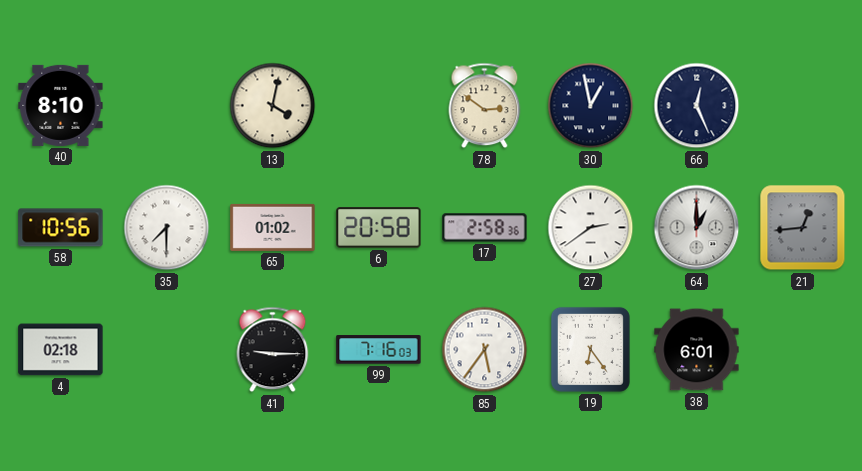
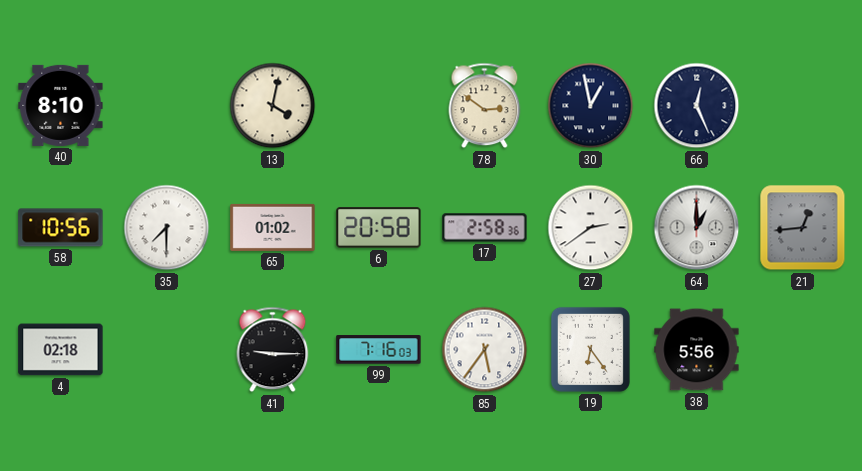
38: 6:01 -> 5:56 (697, 350)
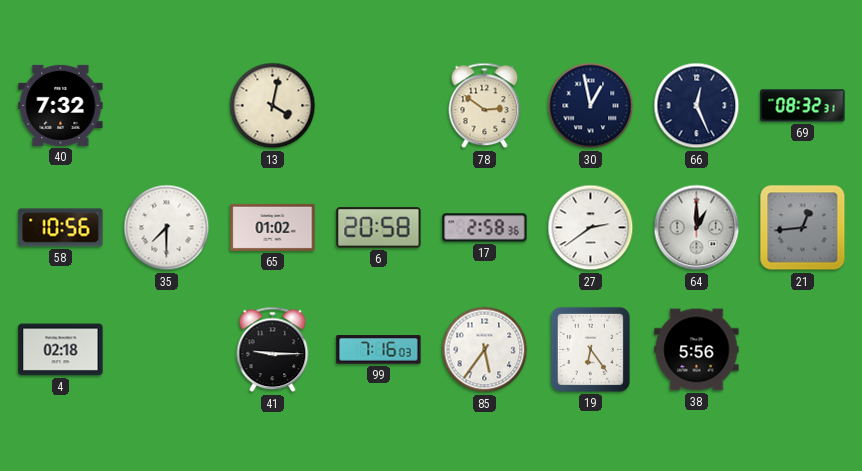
40: 8:10 -> 7:32 (61, 105)
69: none -> 08:32 (803, 106)
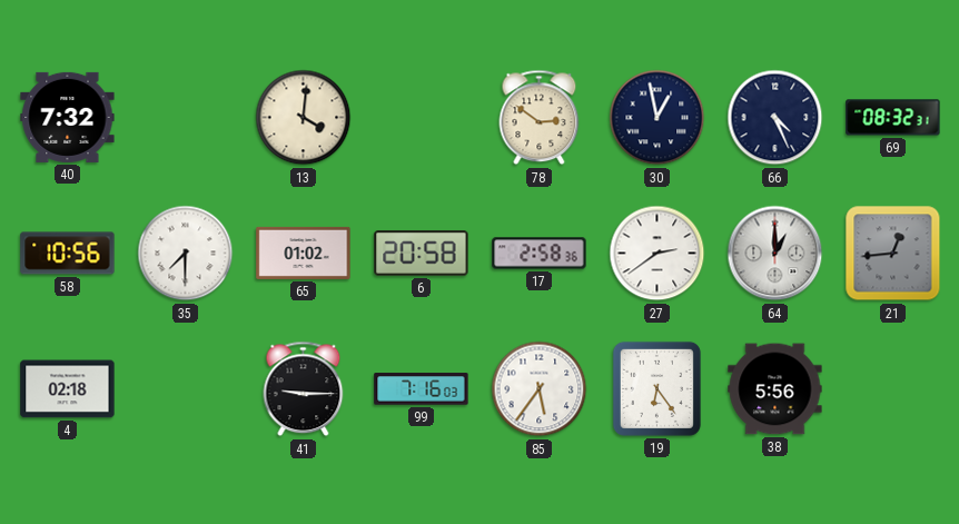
13: 4:02 -> 4:01 (304, 118)
66: 12:26 -> 4:26 (775, 118)
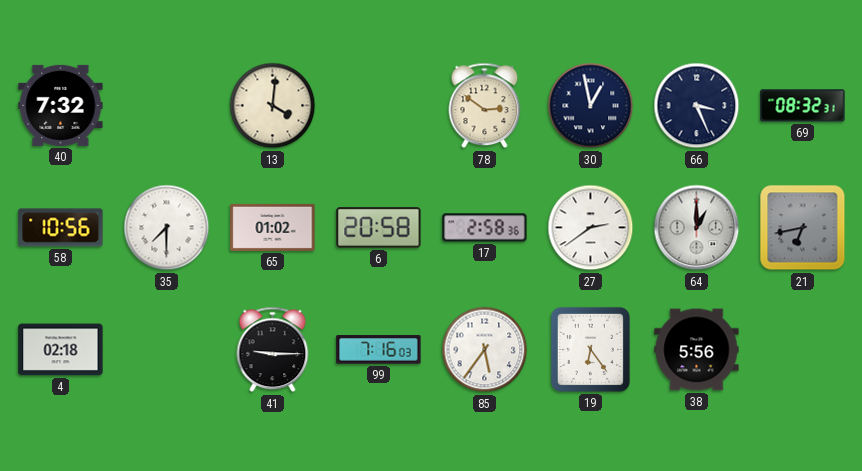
66: 4:26 -> 3:26 (697, 106)
21: 12:44 -> 6:43 (803, 228)
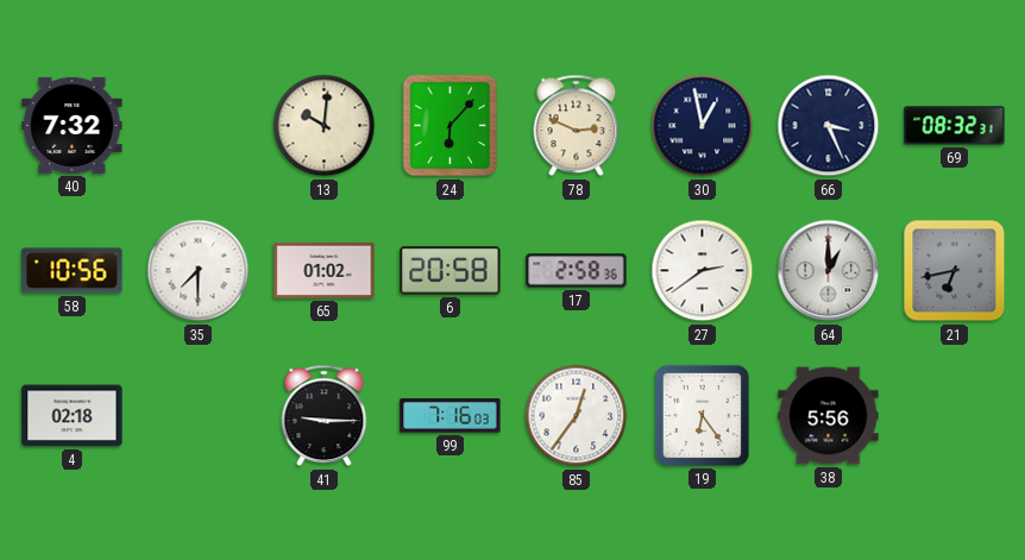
13: 4:01 -> 10:01 (325, 126)
24: none -> 6:07 (451, 126)
78: 2:51 -> 2:49 (577, 126)
85: 5:36 -> 12:36 (577, 416)
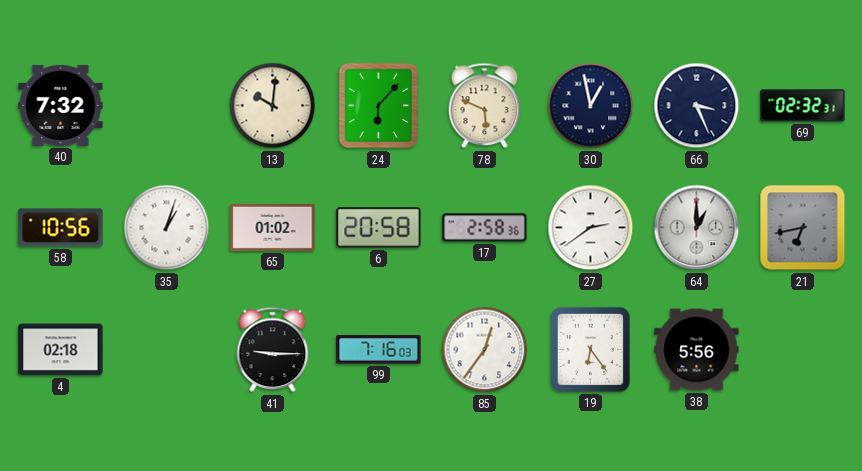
78: 2:49 -> 5:49 (485, 106)
69: 08:32 -> 02:32 (803, 106)
35: 7:30 -> 1:03 (167, 228)
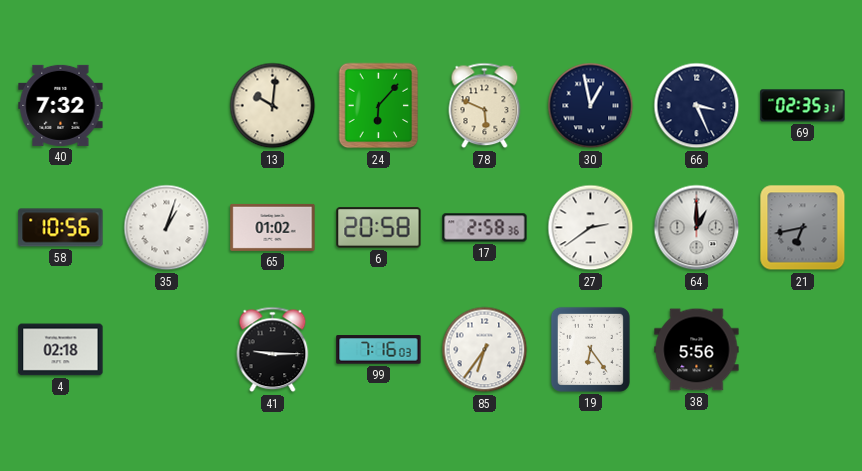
69: 02:32 -> 02:35 (803, 106)
85: 12:36 -> 6:36 (485, 350)
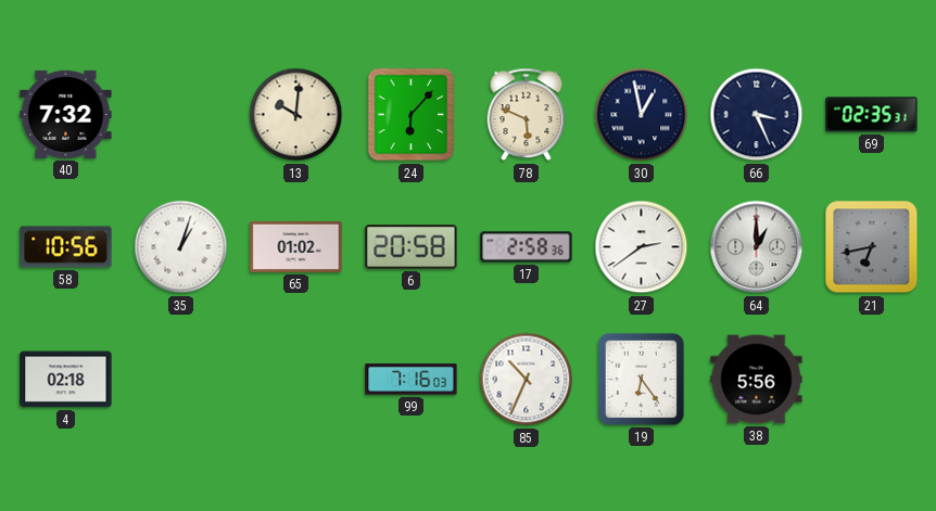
41: 9:15 -> none (273, 350)
85: 6:36 -> 10:34 (527, 380)
